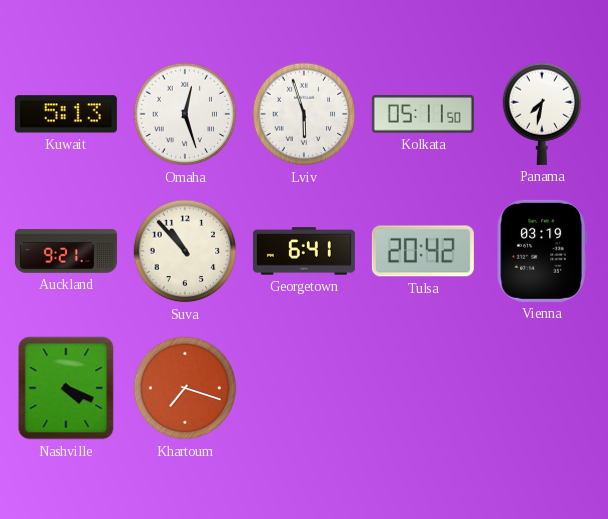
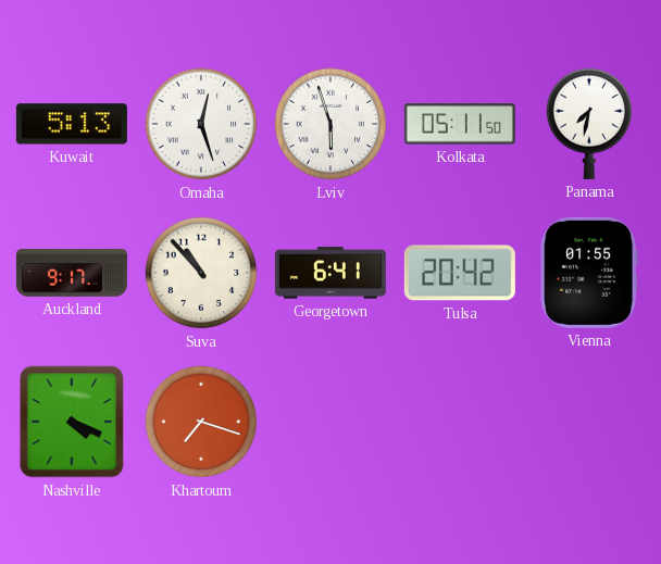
Auckland: 9:21 -> 9:17 (72, 273)
Vienna: 03:19 -> 01:55 (588, 273)
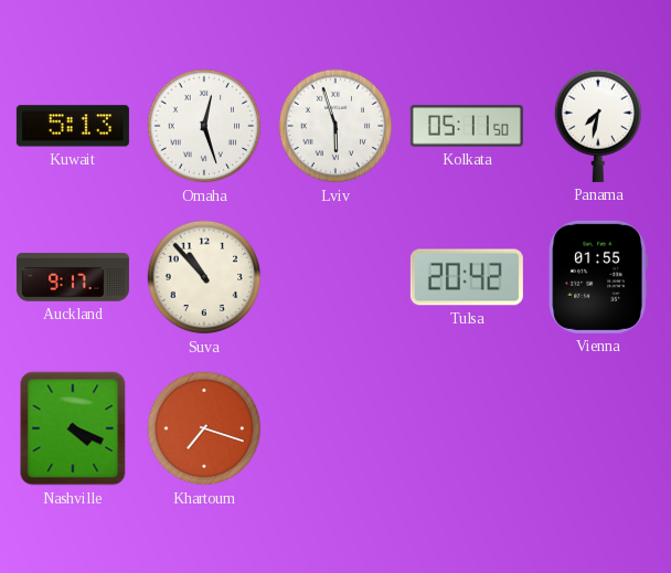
Georgetown: 6:41 -> none (330, 273)
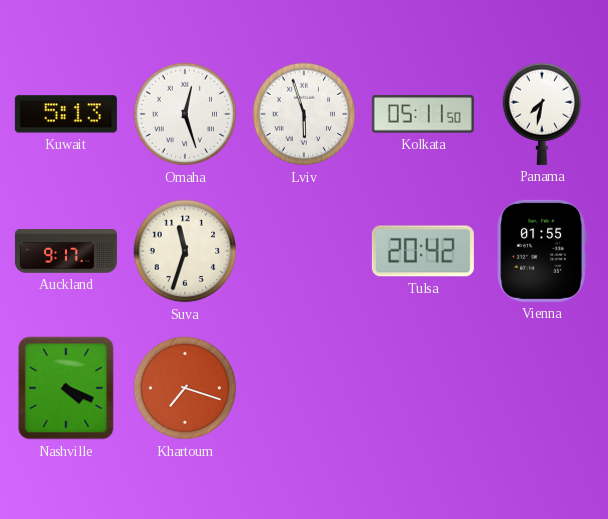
Suva: 10:53 -> 11:33 (185, 251)
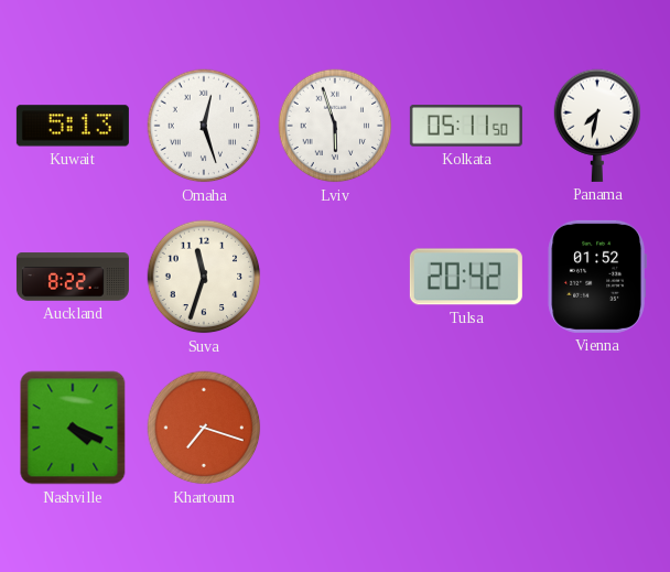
Auckland: 9:17 -> 8:22 (73, 277)
Vienna: 01:55 -> 01:52 (596, 277)
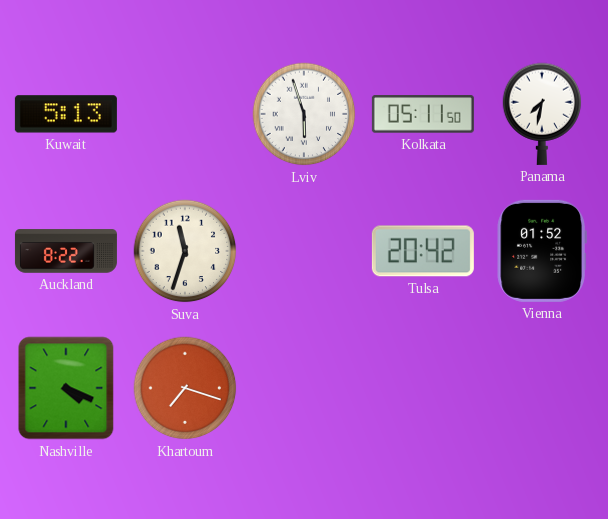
Omaha: 12:27 -> none (204, 126)
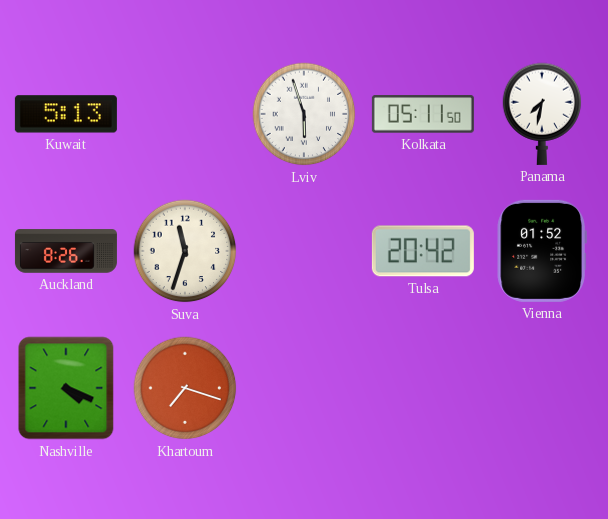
Auckland: 8:22 -> 8:26 (66, 251)
